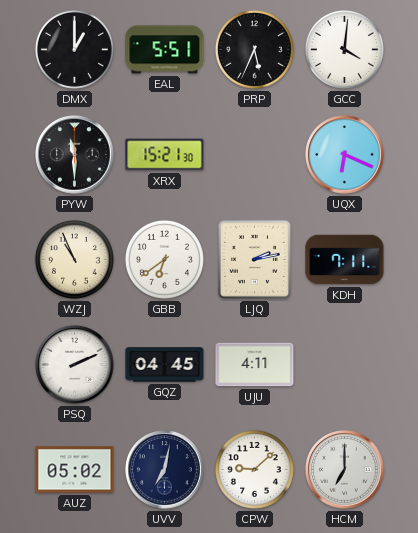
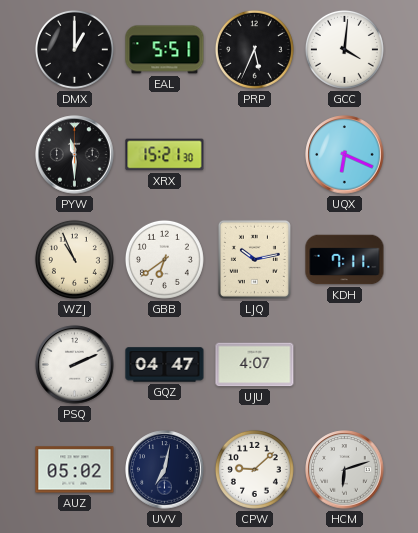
LJQ: 2:13 -> 10:13 (254, 259)
GQZ: 04:45 -> 04:47 (165, 365)
UJU: 4:11 -> 4:07 (255, 365)
HCM: 7:00 -> 6:12 (345, 470)
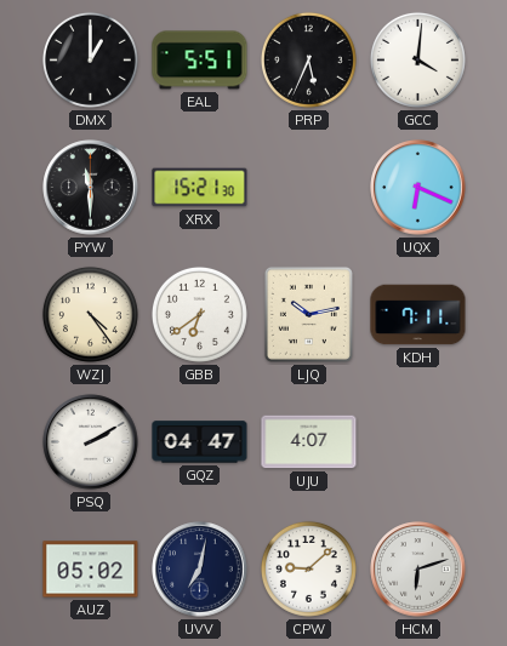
WZJ: 10:56 -> 4:24 (90, 314)
PSQ: 2:11 -> 2:10 (91, 442)
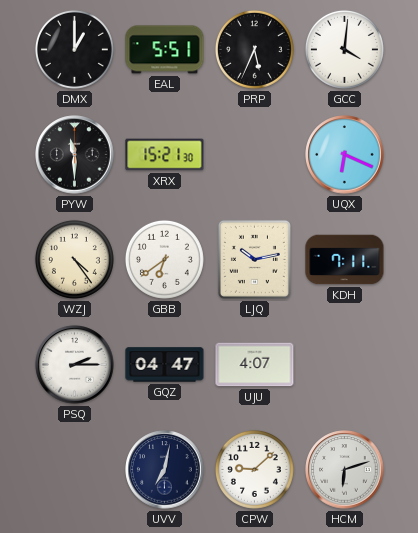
PSQ: 2:10 -> 2:15 (75, 365)
AUZ: 05:02 -> none (91, 570)
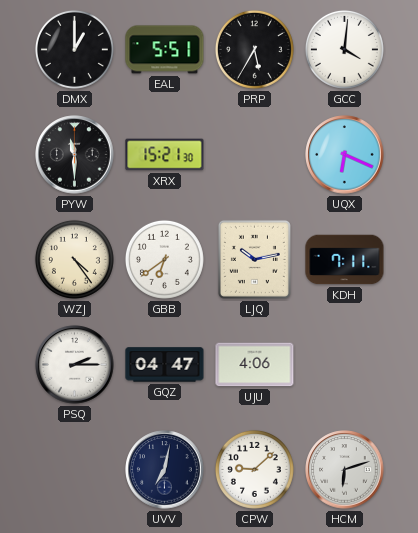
PRP: 5:34 -> 5:35 (254, 49)
UJU: 4:07 -> 4:06 (255, 365)
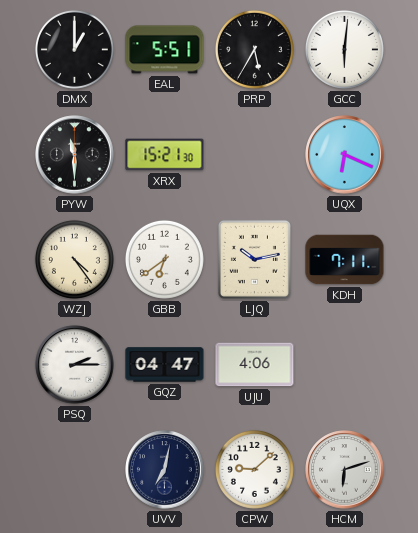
GCC: 4:01 -> 6:01 (344, 49)
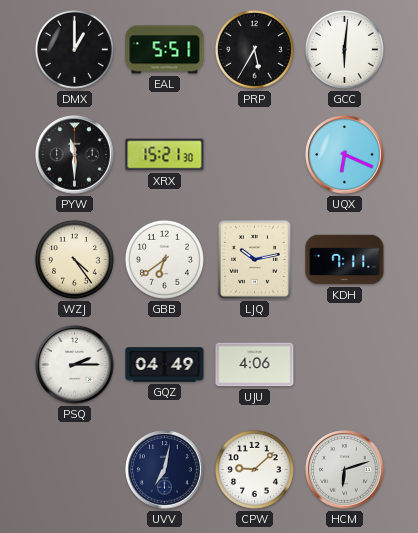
GQZ: 04:47 -> 04:49 (165, 365)
